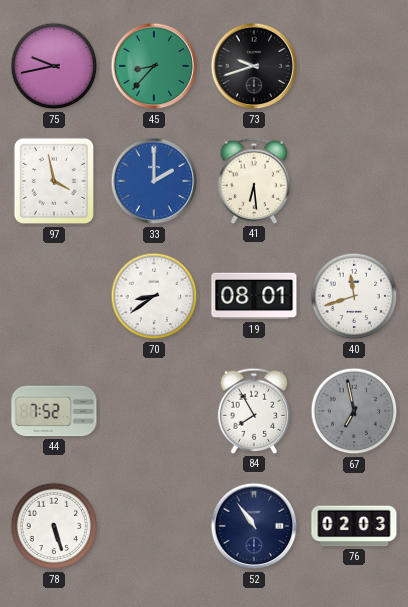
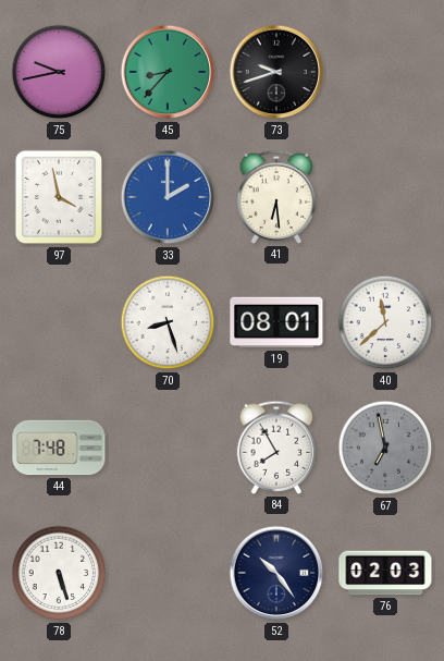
70: 8:39 -> 8:27 (168, 322)
40: 11:42 -> 11:38 (385, 322)
44: 7:52 -> 7:48 (59, 448)
52: 10:54 -> 10:24 (276, 573)
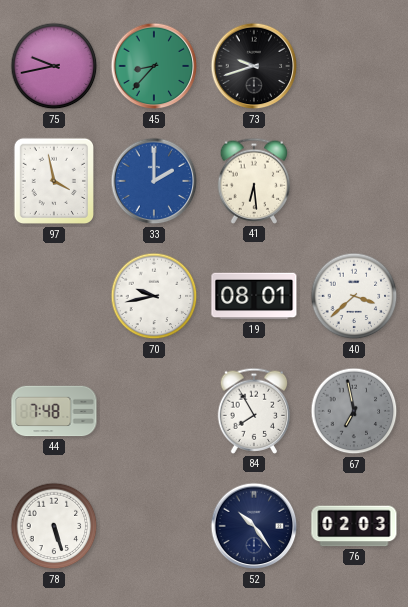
70: 8:27 -> 9:43 (154, 296)
40: 11:38 -> 3:38 (354, 296)
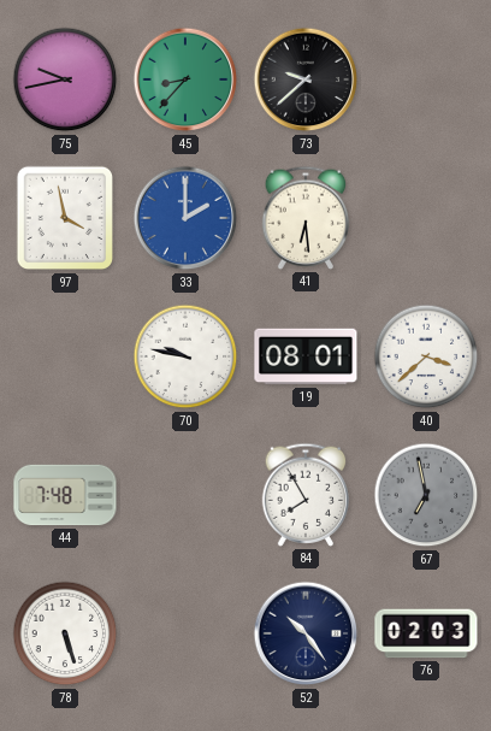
73: 9:42 -> 9:38 (306, 79)
70: 9:43 -> 9:47 (185, 356)
